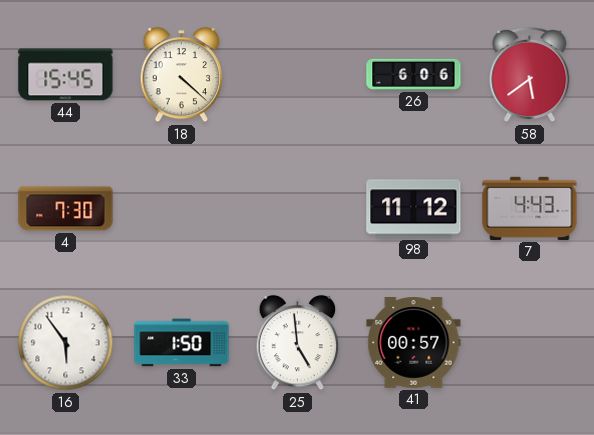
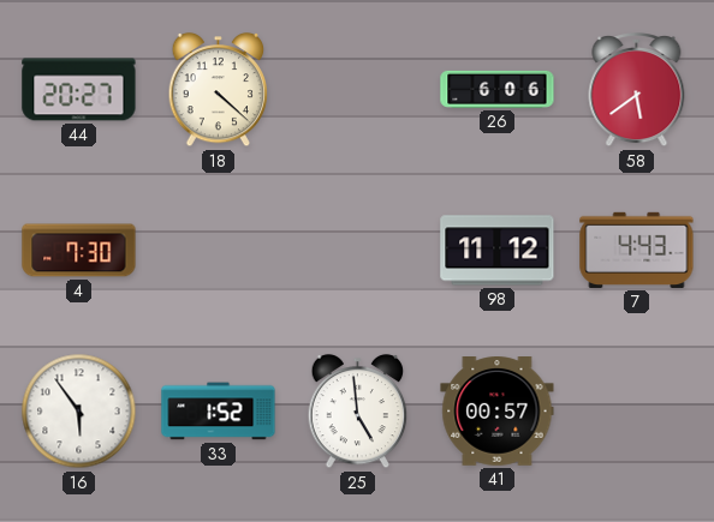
44: 15:45 -> 20:27 (79, 90)
33: 1:50 -> 1:52 (219, 412)
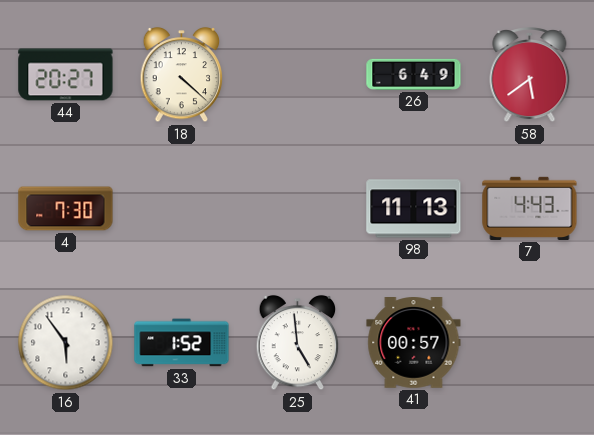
26: 6:06 -> 6:49 (414, 74)
98: 11:12 -> 11:13 (414, 209)
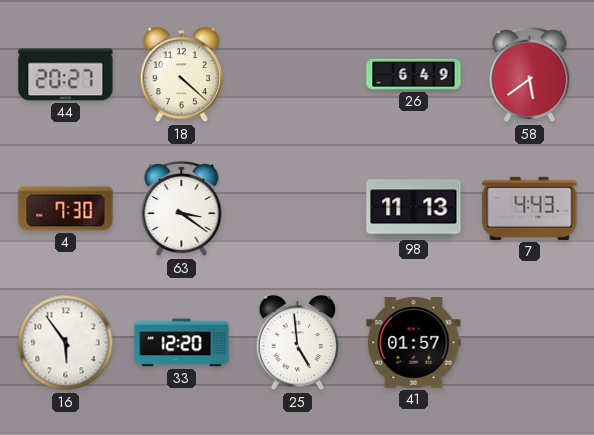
63: none -> 3:21 (182, 210)
33: 1:52 -> 12:20 (182, 343)
41: 00:57 -> 01:57 (414, 343)
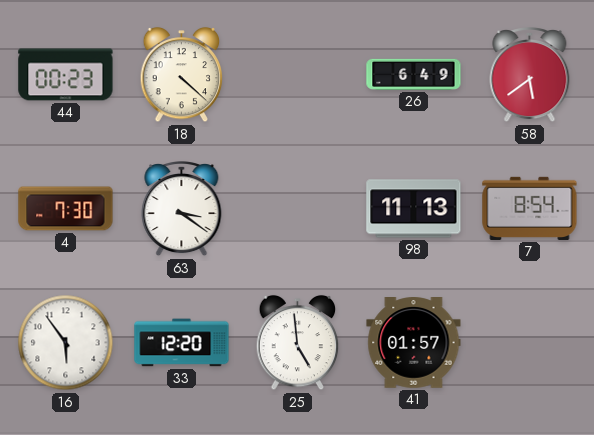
44: 20:27 -> 00:23 (66, 75)
7: 4:43 -> 8:54 (530, 208)
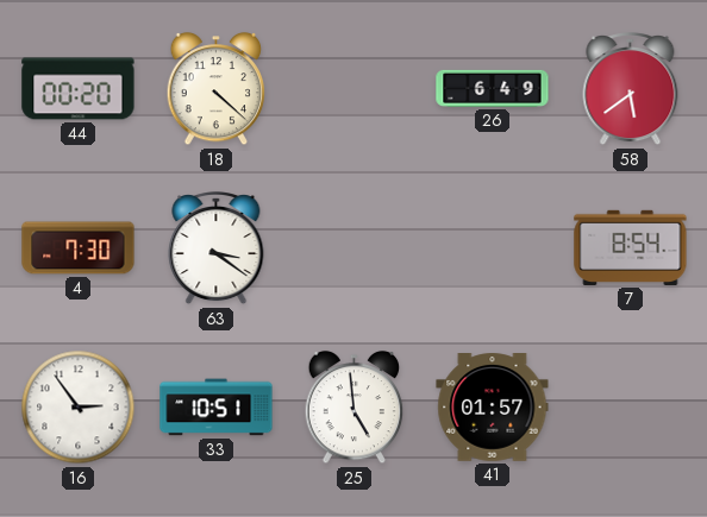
44: 00:23 -> 00:20 (79, 89)
98: 11:13 -> none (414, 209)
16: 5:54 -> 2:54 (79, 408)
33: 12:20 -> 10:51 (217, 408)
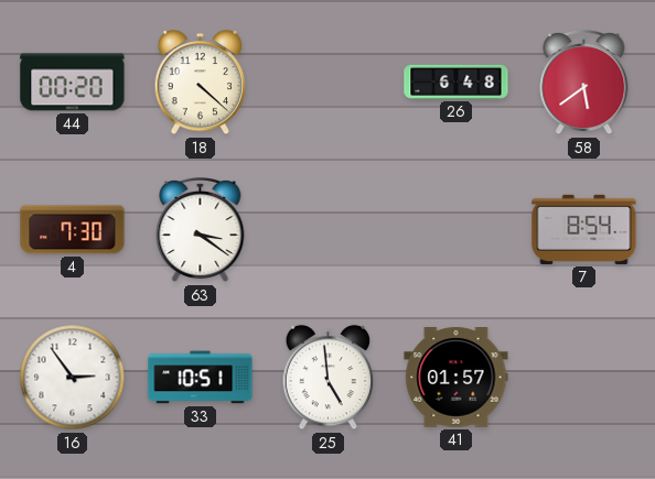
26: 6:49 -> 6:48 (457, 81)
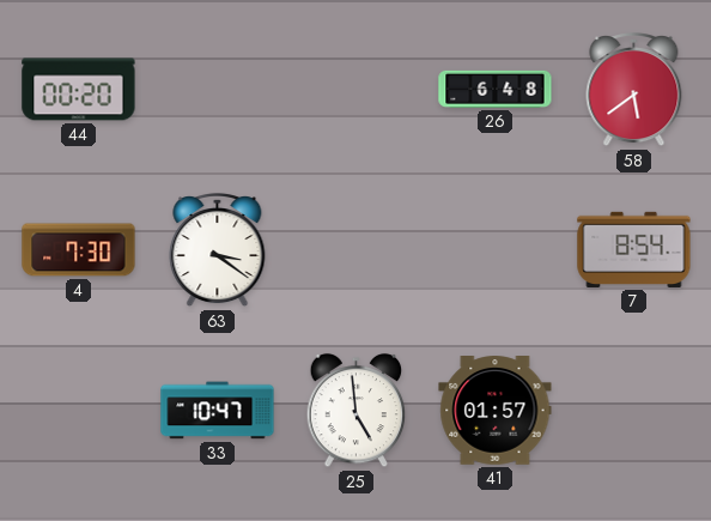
18: 4:22 -> none (201, 83)
16: 2:54 -> none (73, 378)
33: 10:51 -> 10:47 (218, 411)
